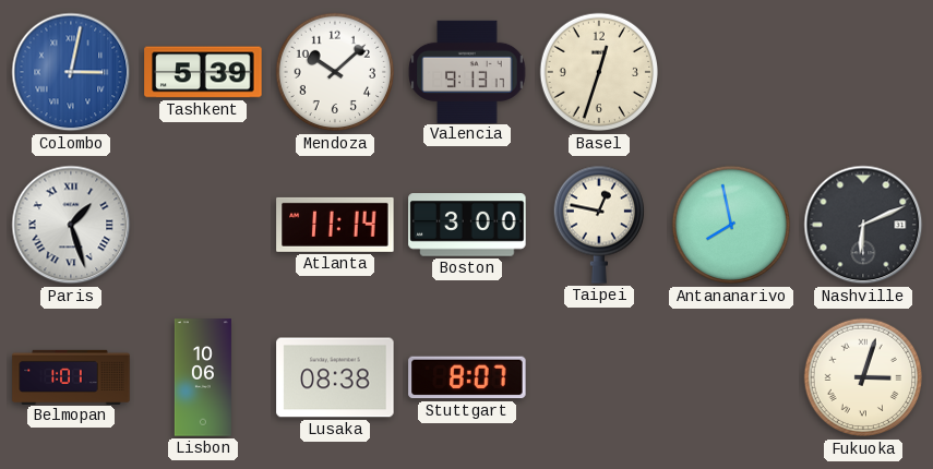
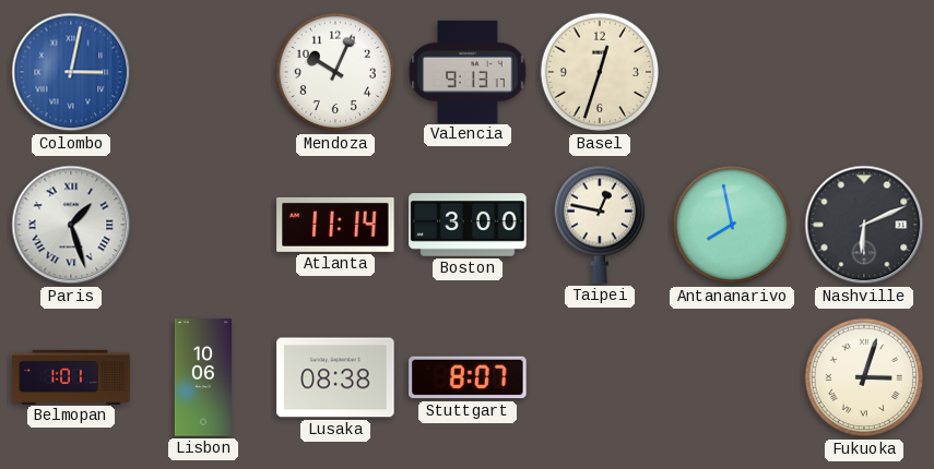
Tashkent: 5:39 -> none (203, 72)
Mendoza: 10:08 -> 10:04 (334, 72)
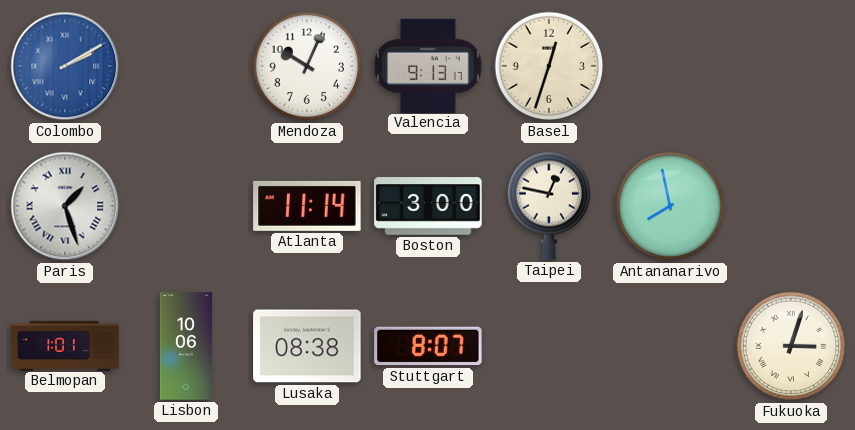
Colombo: 3:02 -> 2:10 (65, 66)
Nashville: 6:11 -> none (864, 225)
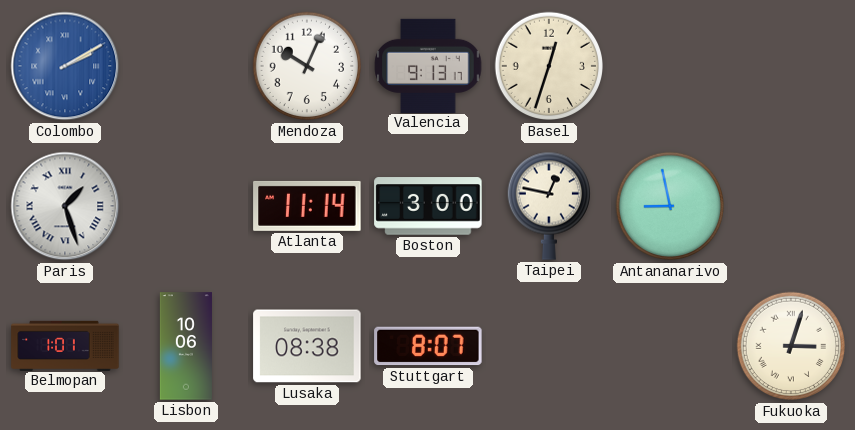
Antananarivo: 7:58 -> 8:58 (669, 206)
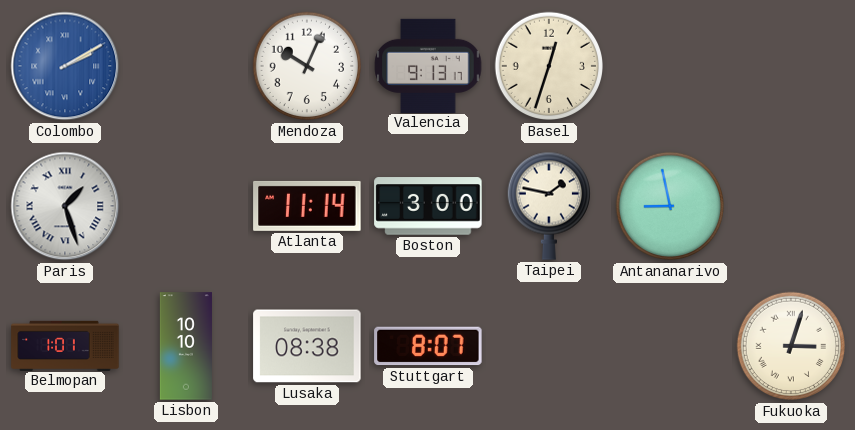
Taipei: 12:47 -> 1:47 (548, 206)
Lisbon: 10:06 -> 10:10 (186, 346)
